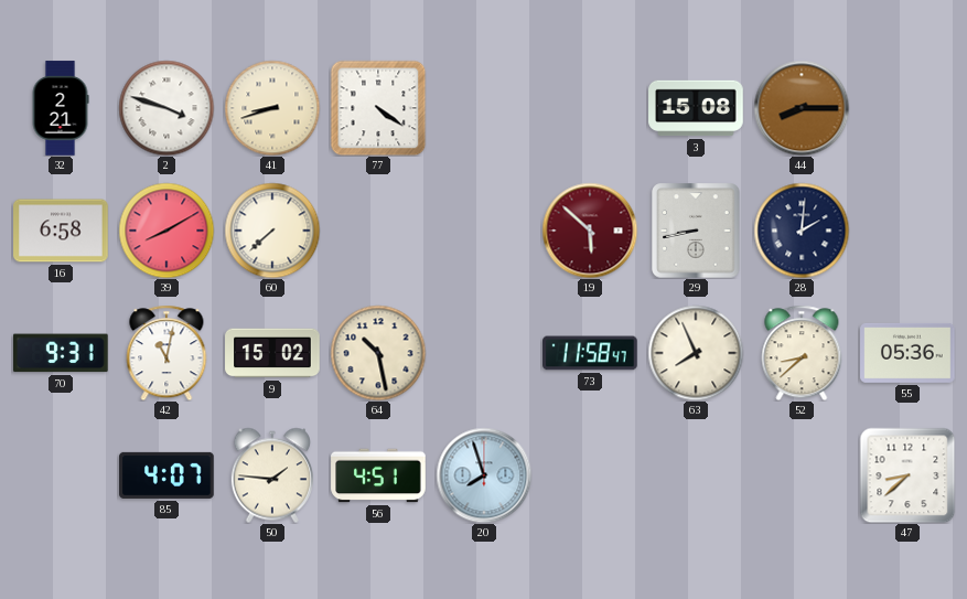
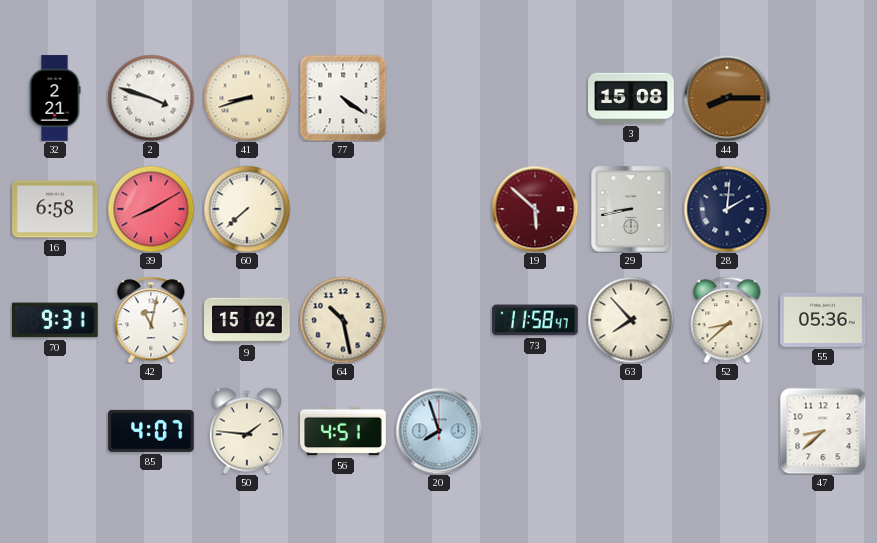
63: 7:56 -> 7:53 (631, 320)
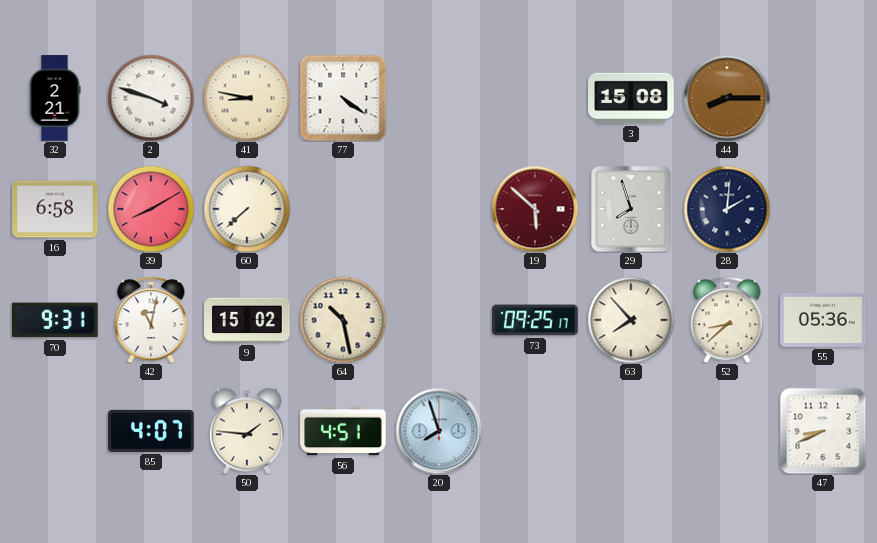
41: 8:42 -> 8:47 (247, 98)
29: 8:43 -> 7:57 (631, 209)
73: 11:58 -> 09:25 (535, 320)
47: 8:38 -> 8:41 (823, 431)
